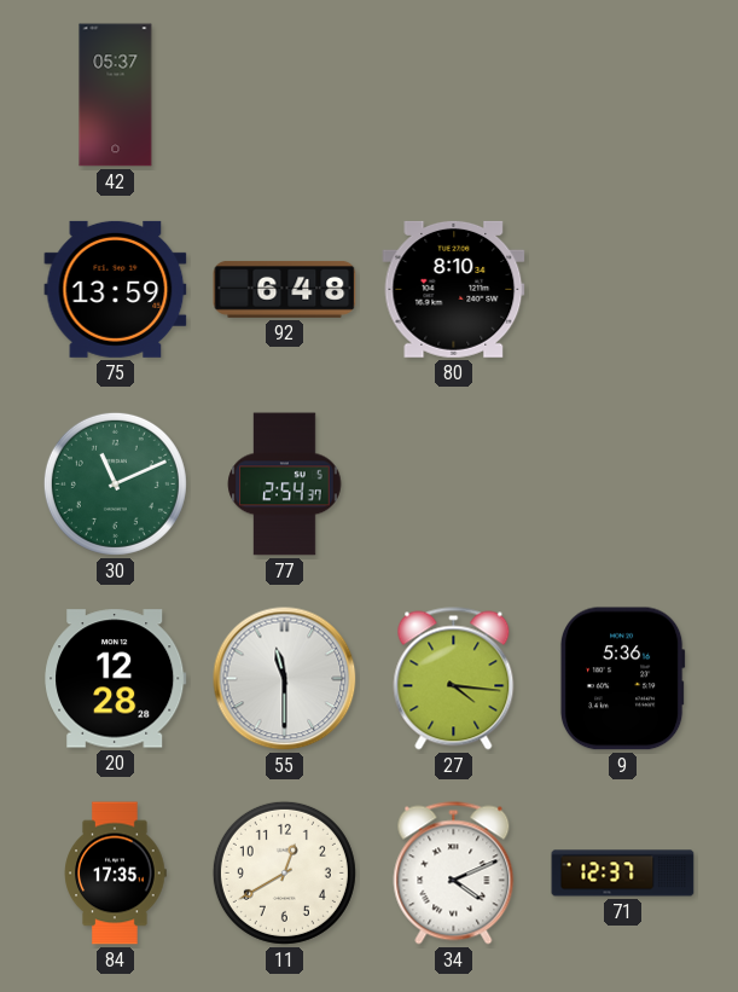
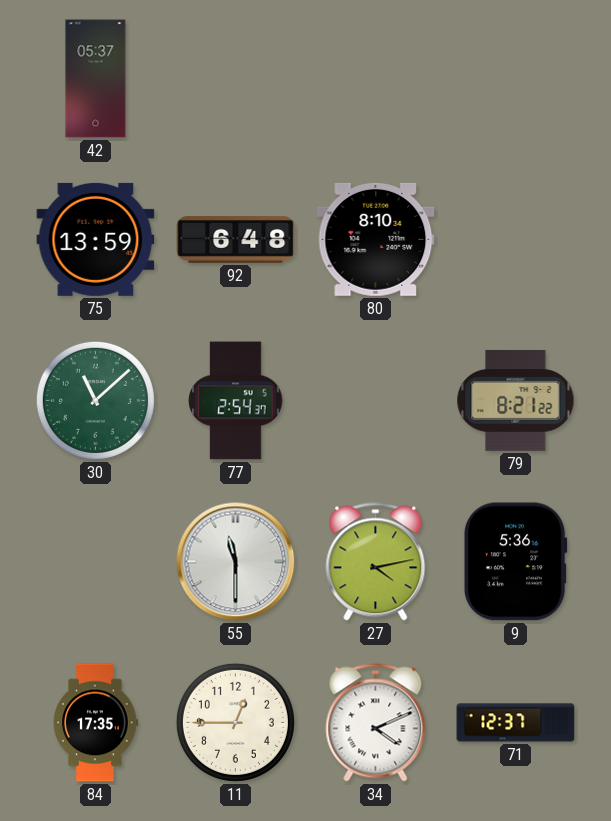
30: 11:11 -> 11:08 (95, 400)
79: none -> 8:21 (516, 400)
20: 12:28 -> none (116, 679)
27: 4:16 -> 4:13 (376, 562)
11: 12:40 -> 12:45 (235, 722)
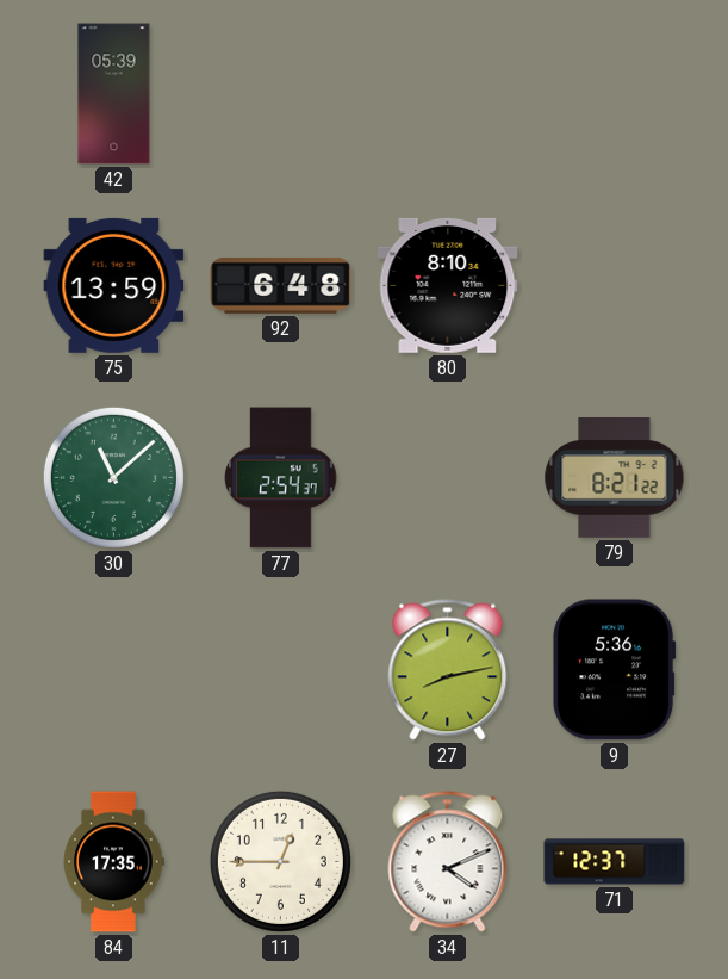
42: 05:37 -> 05:39 (114, 94)
55: 11:30 -> none (236, 562)
27: 4:13 -> 8:13 (448, 670)
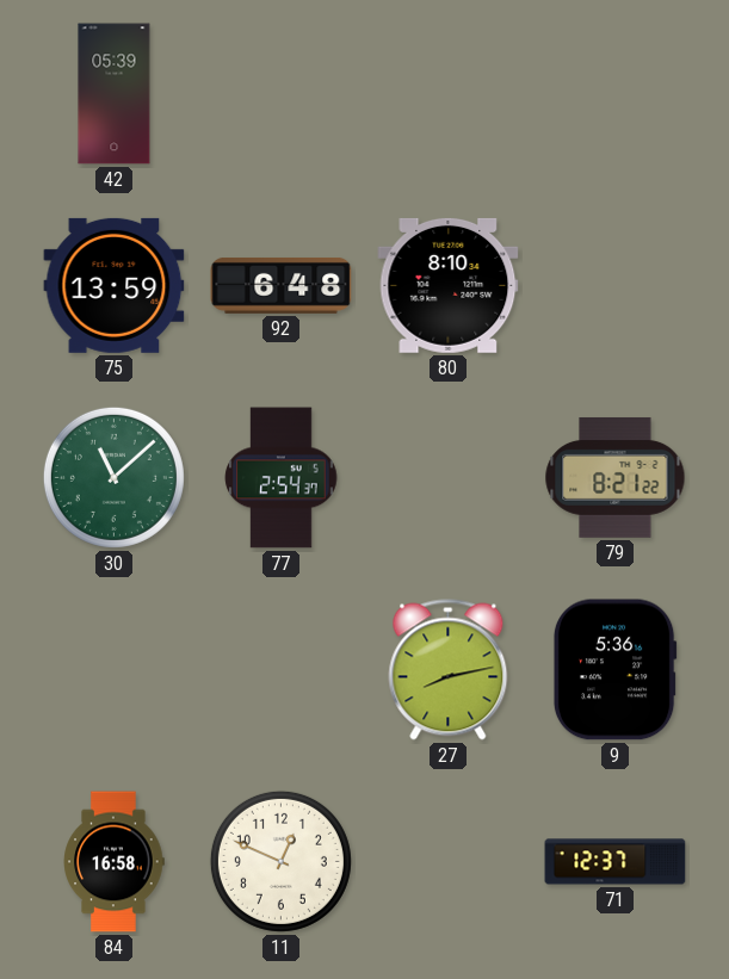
84: 17:35 -> 16:58 (113, 862)
11: 12:45 -> 12:49 (280, 861)
34: 4:11 -> none (448, 862)
